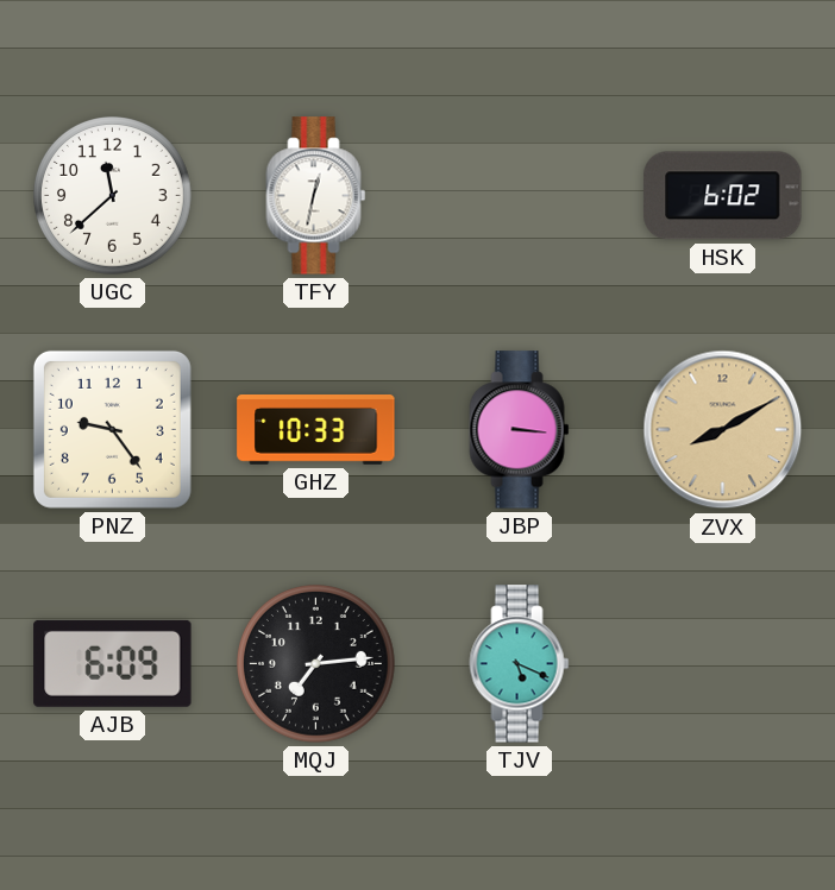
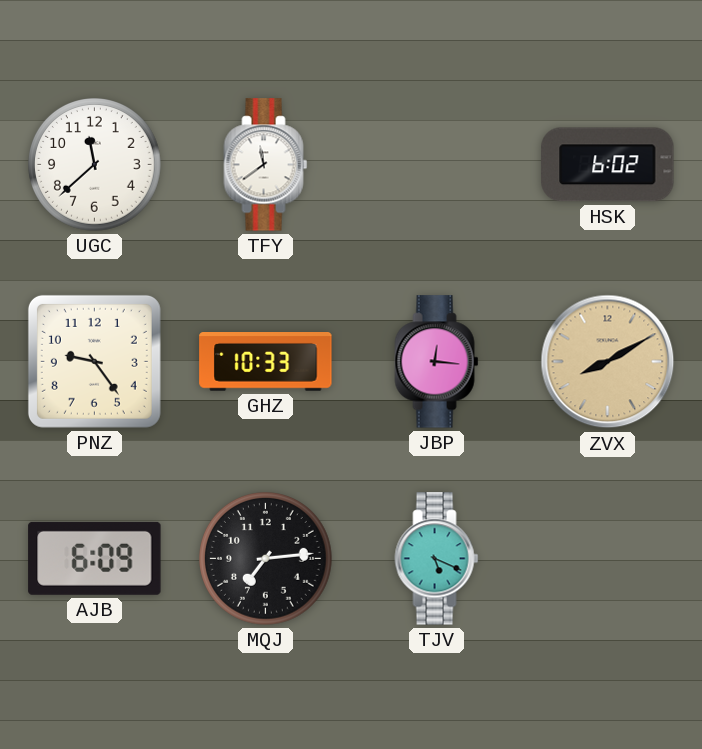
TFY: 12:32 -> 11:39 (266, 165)
JBP: 3:16 -> 12:16 (437, 362)
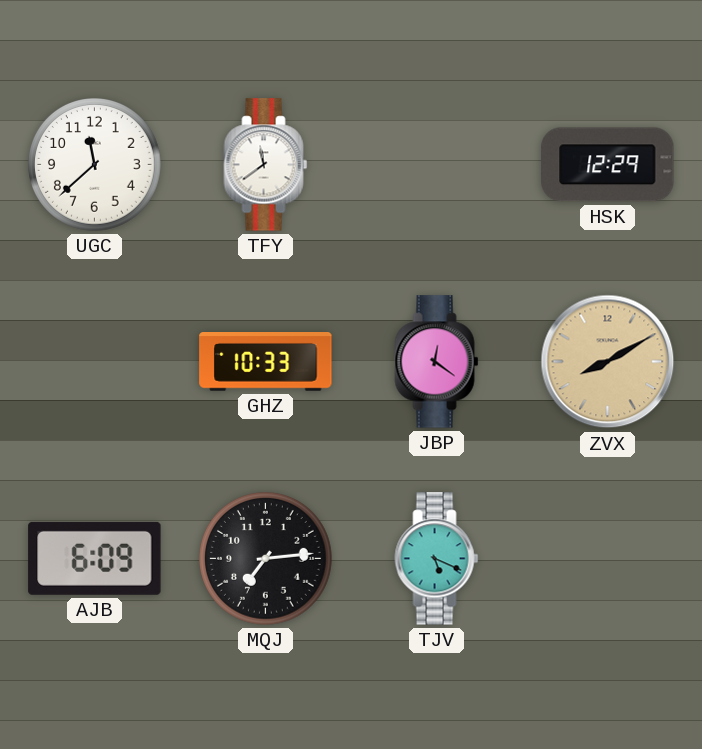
HSK: 6:02 -> 12:29 (608, 165)
PNZ: 9:24 -> none (94, 361)
JBP: 12:16 -> 12:21 (437, 362)
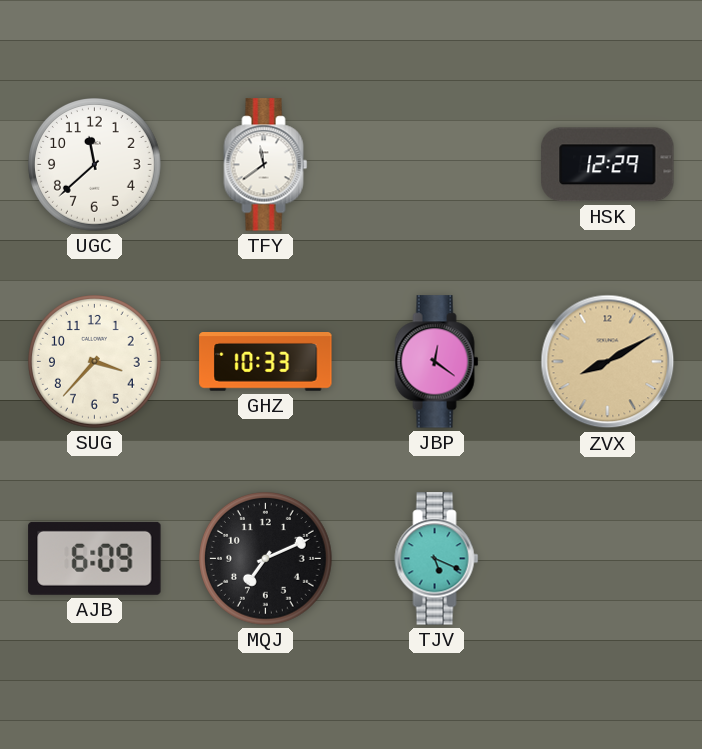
SUG: none -> 3:37 (95, 362)
MQJ: 7:14 -> 7:11 (266, 559)
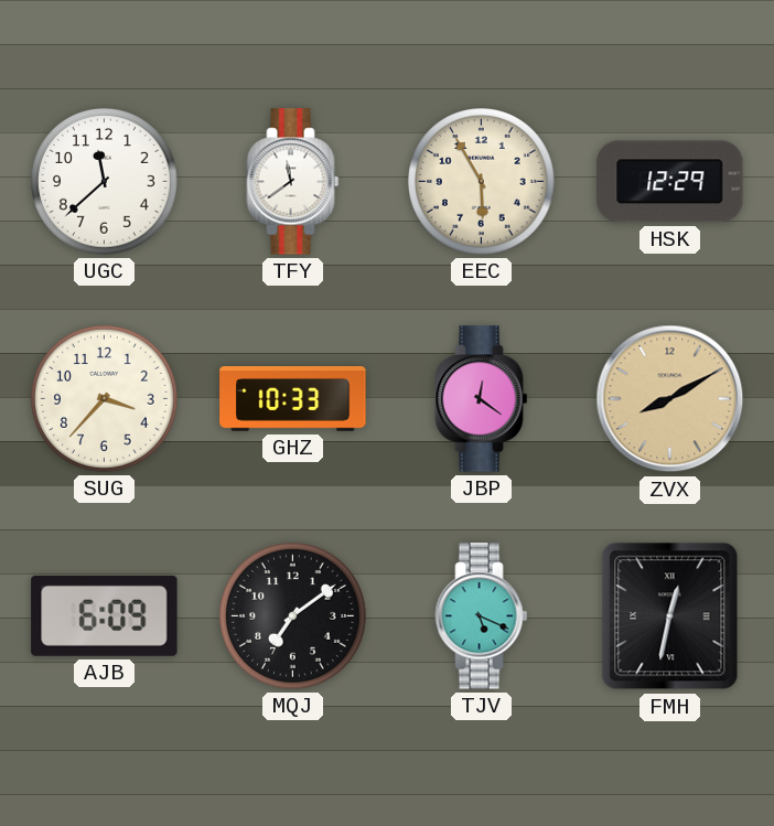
EEC: none -> 5:55 (482, 182)
MQJ: 7:11 -> 7:09 (293, 616)
FMH: none -> 12:32 (670, 616)
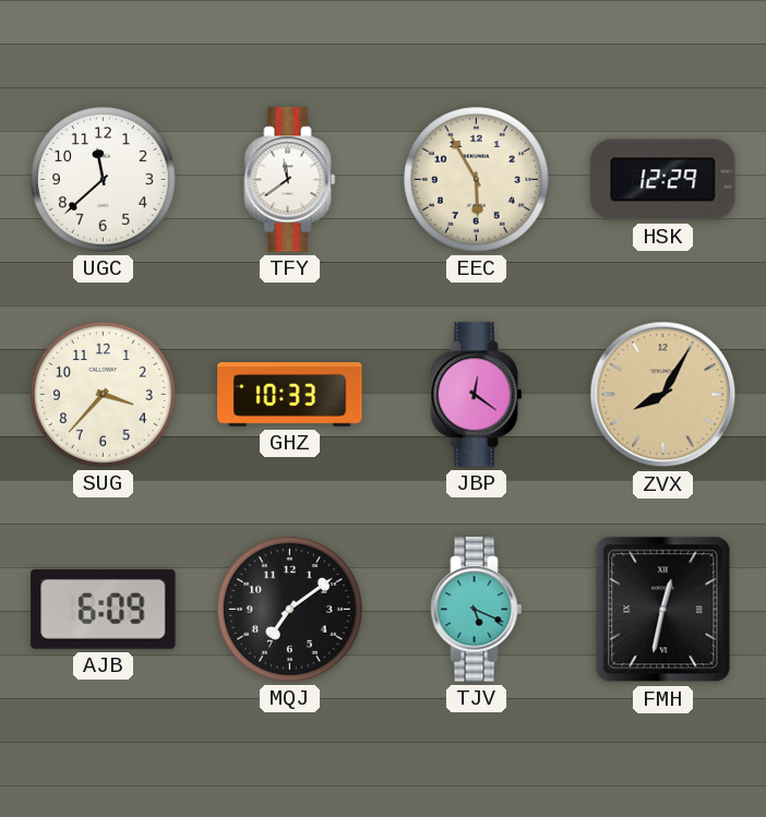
ZVX: 8:10 -> 8:05 (663, 395)
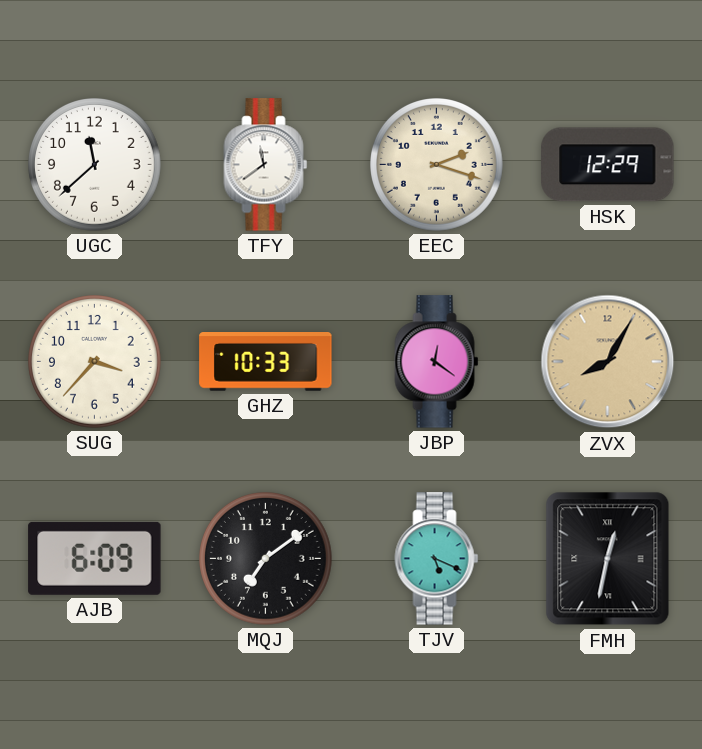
EEC: 5:55 -> 2:18 (437, 165)
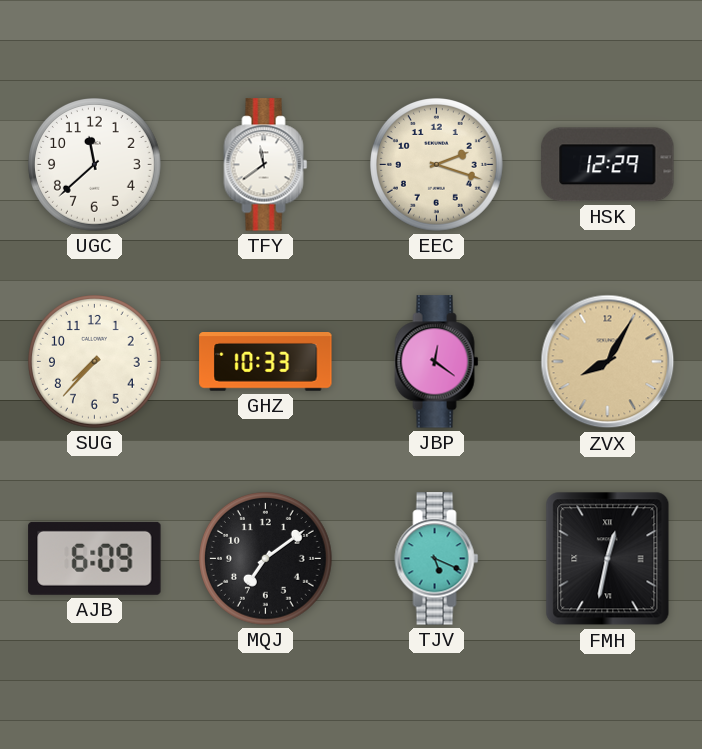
SUG: 3:37 -> 7:37 (95, 362)
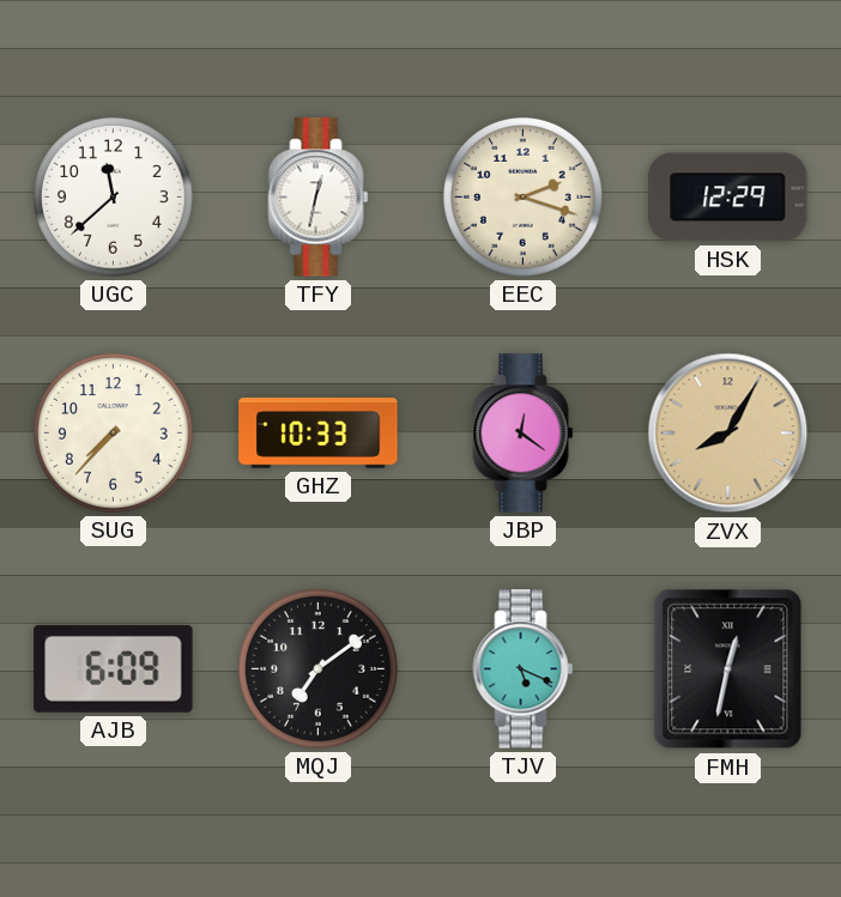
TFY: 11:39 -> 12:32 (319, 198)
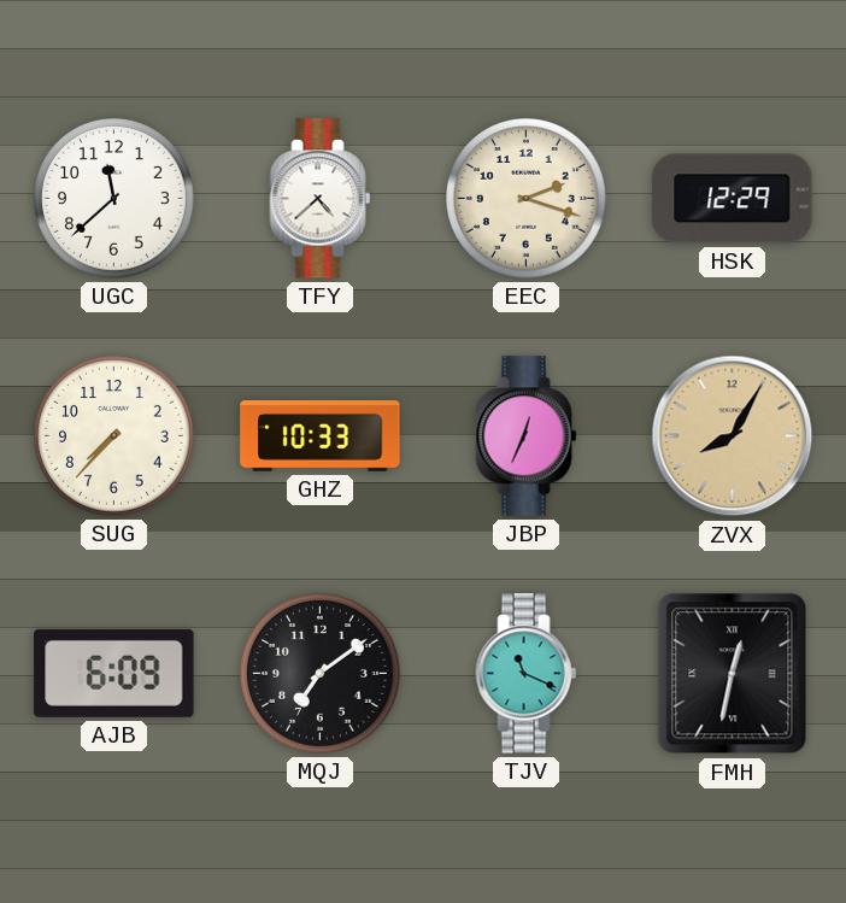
TFY: 12:32 -> 4:38 (321, 199)
JBP: 12:21 -> 12:34 (527, 436)
TJV: 5:19 -> 11:19 (527, 674)
